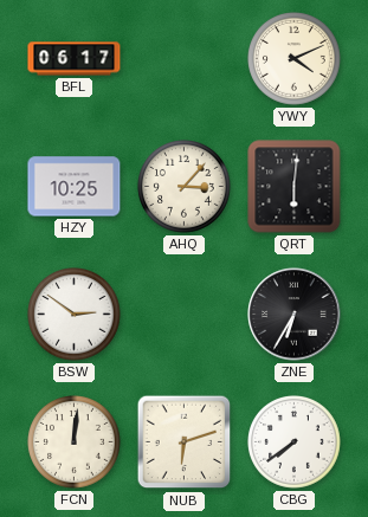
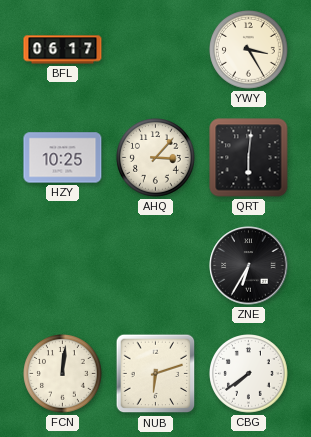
YWY: 4:11 -> 3:25 (249, 50)
BSW: 2:51 -> none (75, 315)
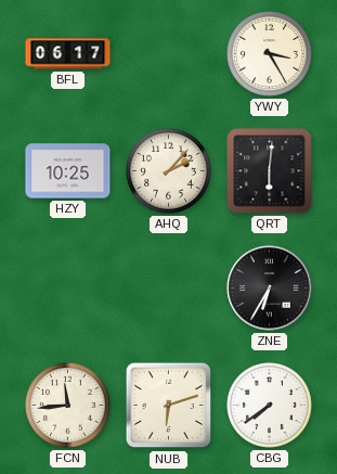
AHQ: 3:07 -> 2:07 (169, 171)
FCN: 12:01 -> 11:44 (68, 406)
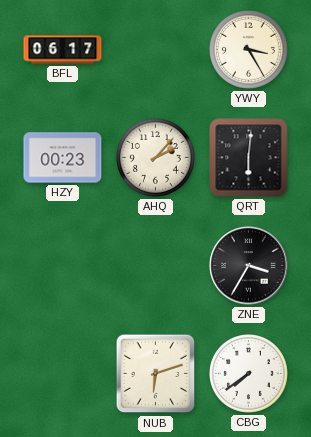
HZY: 10:25 -> 00:23 (63, 158)
ZNE: 6:35 -> 3:35 (249, 266)
FCN: 11:44 -> none (68, 406)
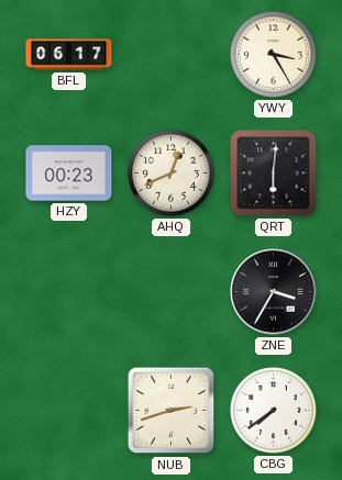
AHQ: 2:07 -> 12:41 (172, 174)
NUB: 6:12 -> 2:42 (172, 411)
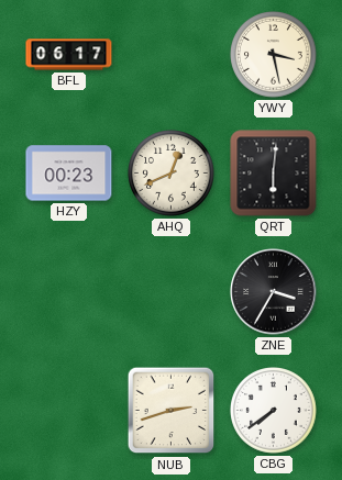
YWY: 3:25 -> 3:28 (274, 55)
